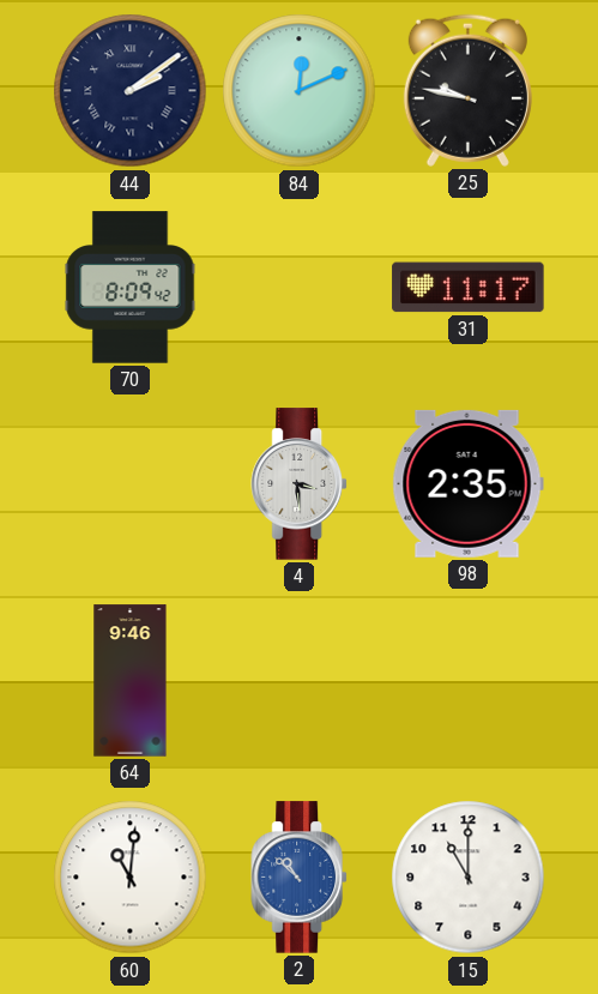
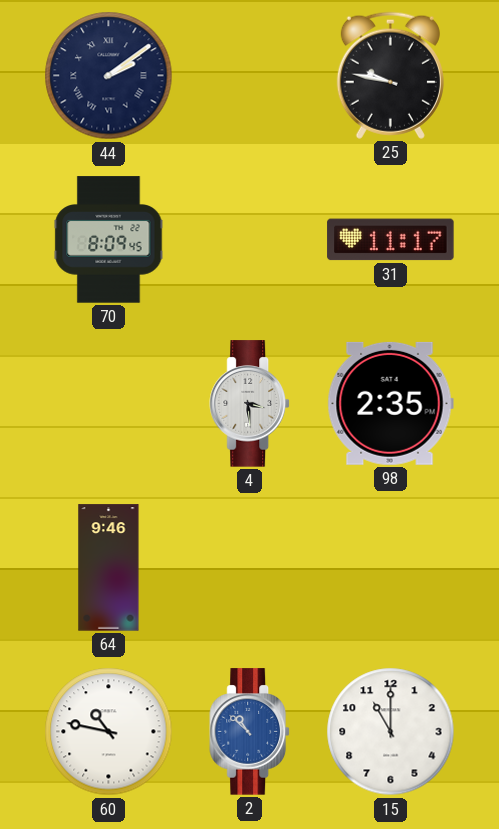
84: 12:11 -> none (300, 91)
70: 8:09:42 -> 8:09:45 (109, 240)
60: 11:01 -> 10:47 (109, 732)
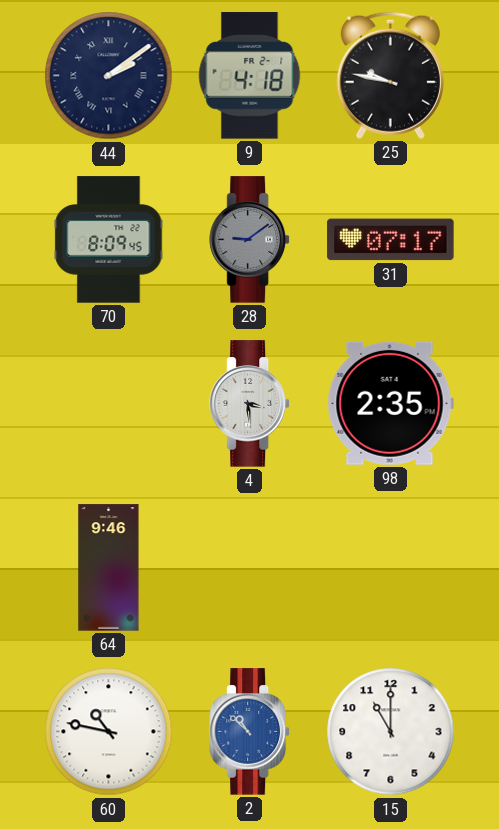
9: none -> 4:18 (250, 76)
28: none -> 9:09 (249, 240)
31: 11:17 -> 07:17 (391, 240)
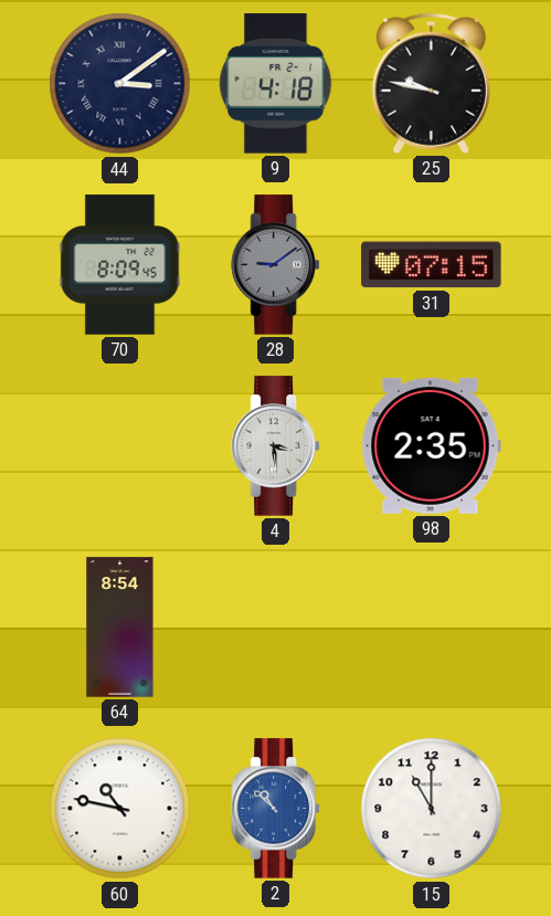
44: 2:09 -> 3:09 (120, 84)
31: 07:17 -> 07:15 (432, 265)
64: 9:46 -> 8:54 (120, 628)
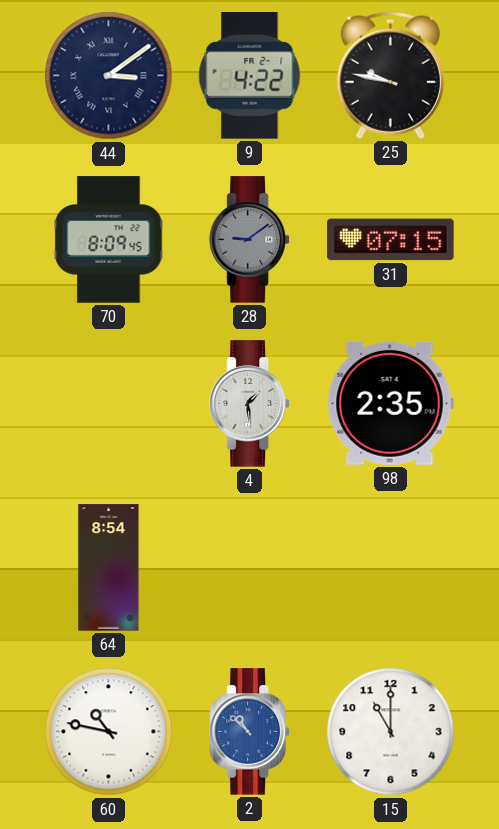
9: 4:18 -> 4:22 (250, 76)
4: 3:29 -> 1:29 (249, 404)
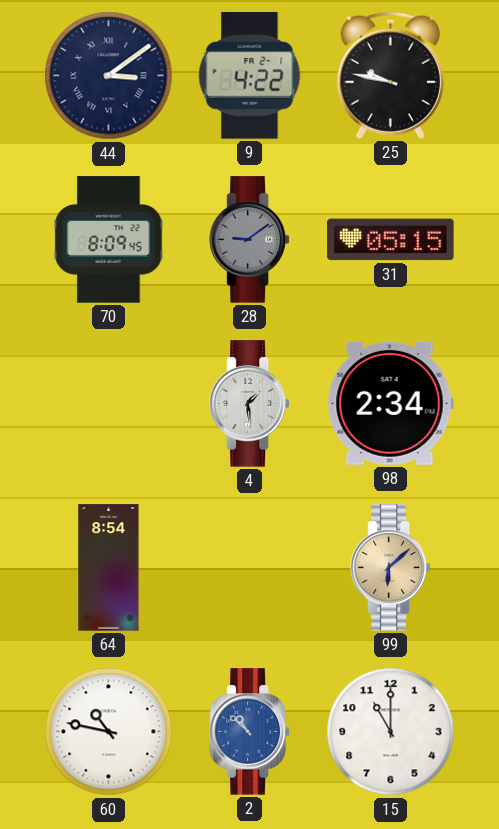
31: 07:15 -> 05:15 (391, 240)
98: 2:35 -> 2:34 (390, 403)
99: none -> 6:08 (390, 568)
